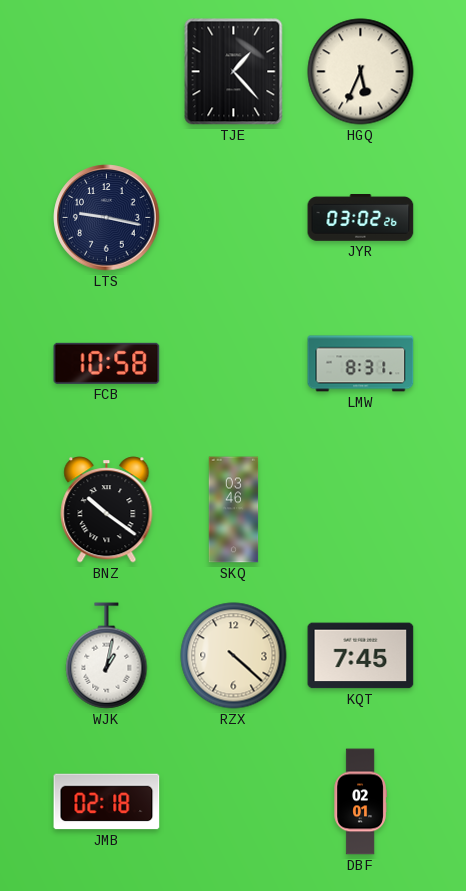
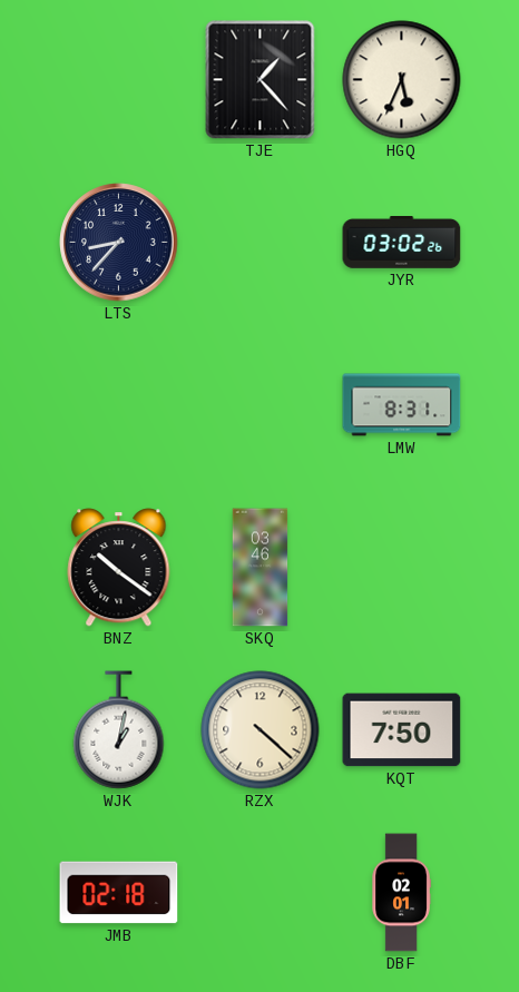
LTS: 9:17 -> 8:37 (119, 243)
FCB: 10:58 -> none (107, 363)
KQT: 7:45 -> 7:50 (402, 730)
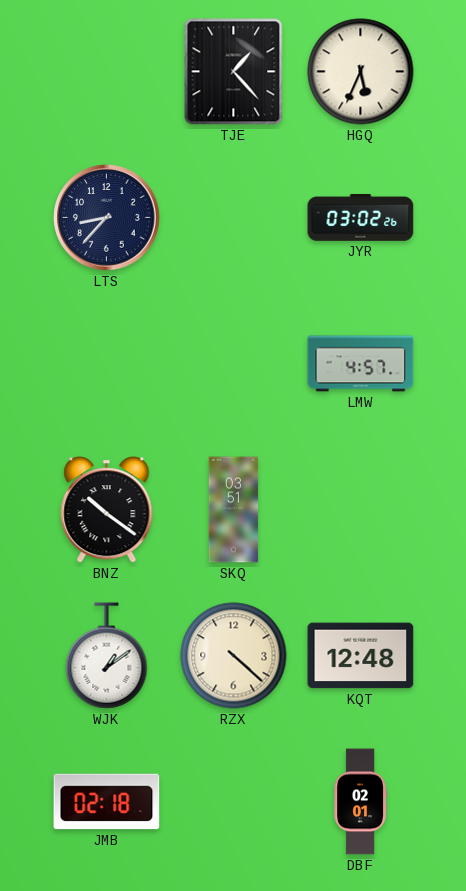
LMW: 8:31 -> 4:57 (361, 364)
SKQ: 03:46 -> 03:51 (234, 510)
WJK: 1:02 -> 1:09 (107, 656)
KQT: 7:50 -> 12:48 (361, 656)
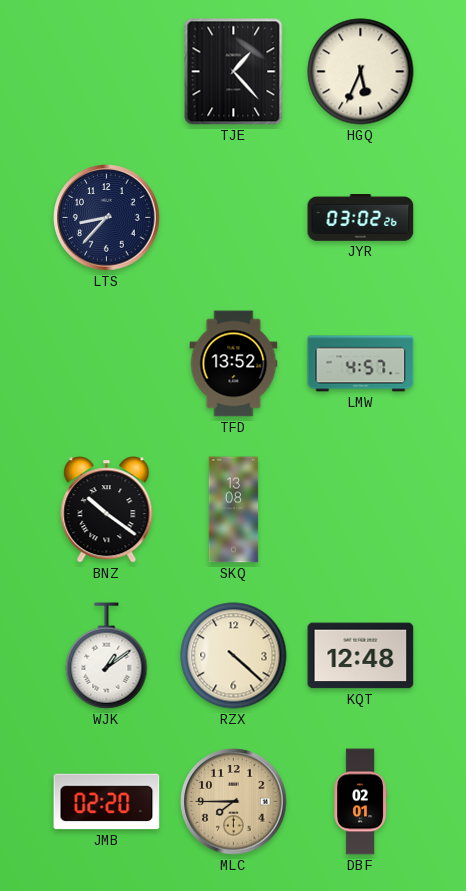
TFD: none -> 13:52 (234, 364)
SKQ: 03:51 -> 13:08 (234, 510)
JMB: 02:18 -> 02:20 (107, 802)
MLC: none -> 7:45 (234, 802)
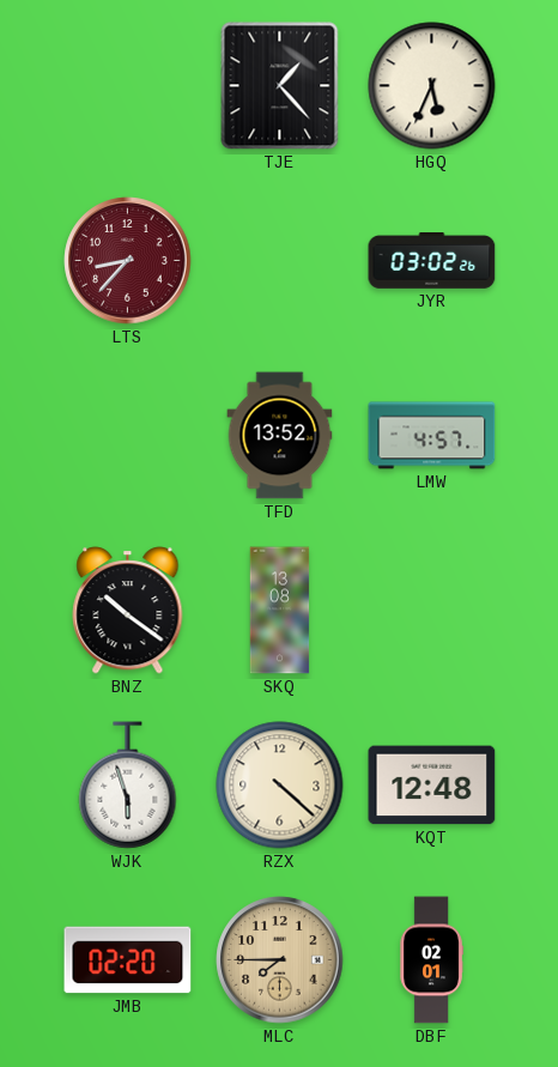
LTS dial: navy -> burgundy (128, 261)
WJK: 1:09 -> 5:57 (128, 786)
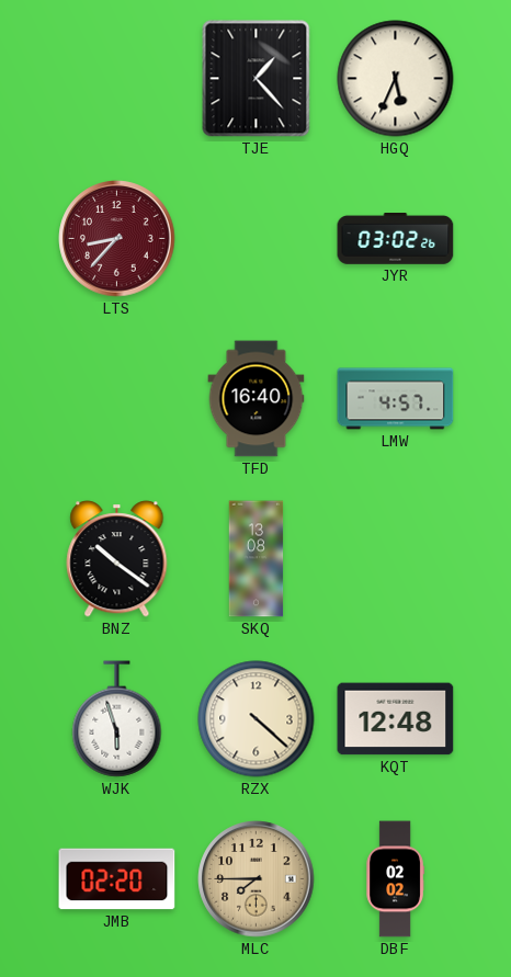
TFD: 13:52 -> 16:40 (257, 399)
DBF: 02:01 -> 02:02 (395, 879)
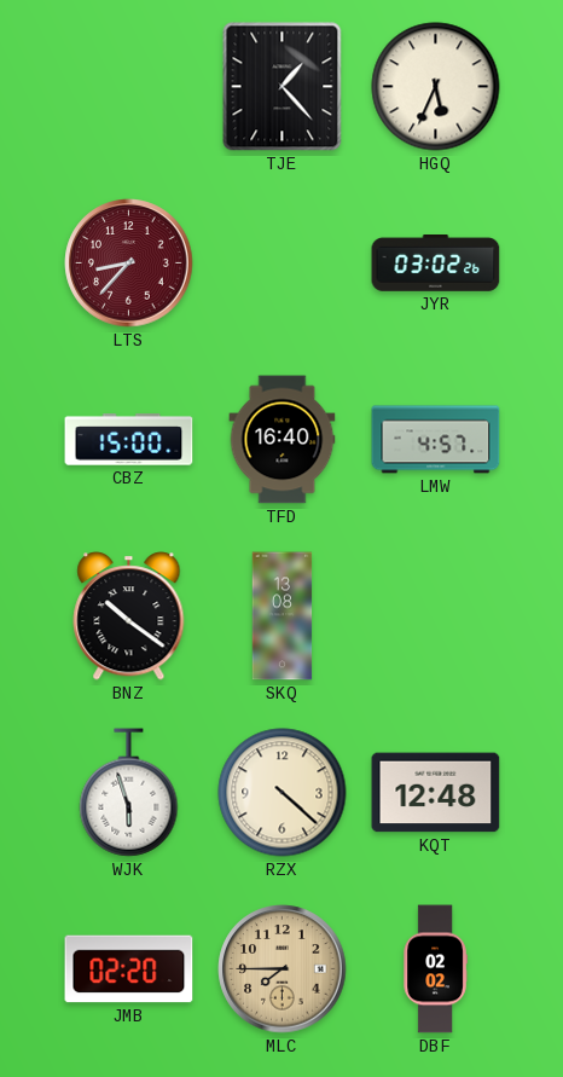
CBZ: none -> 15:00 (129, 440)
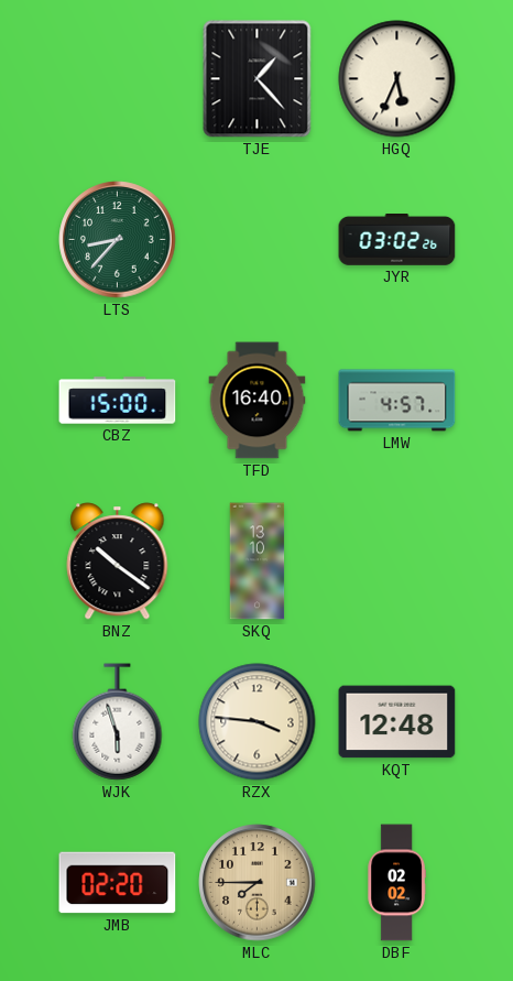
LTS dial: burgundy -> green (118, 240)
SKQ: 13:08 -> 13:10 (258, 562)
RZX: 4:22 -> 3:46 (258, 722)
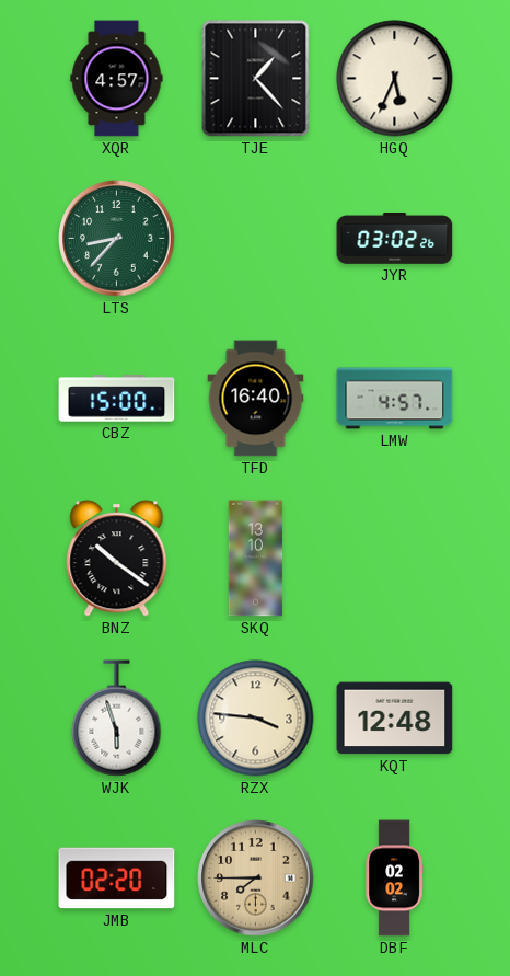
XQR: none -> 4:57 (117, 79)
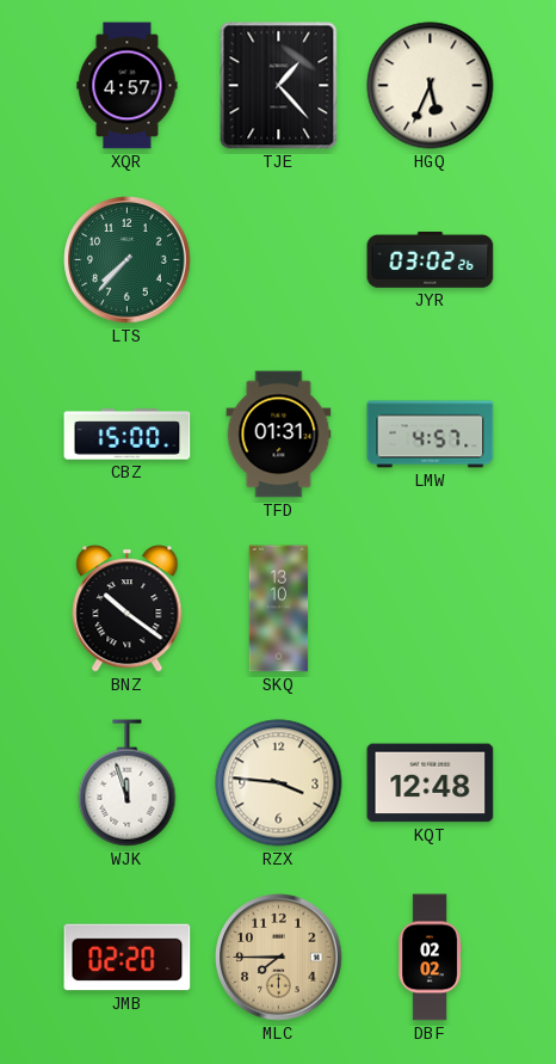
LTS: 8:37 -> 7:37 (128, 260)
TFD: 16:40 -> 01:31 (279, 435)
WJK: 5:57 -> 11:57 (128, 783)
